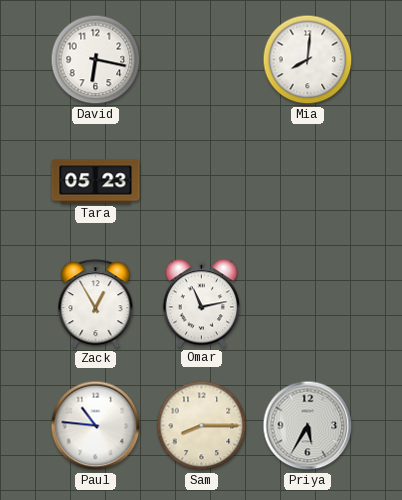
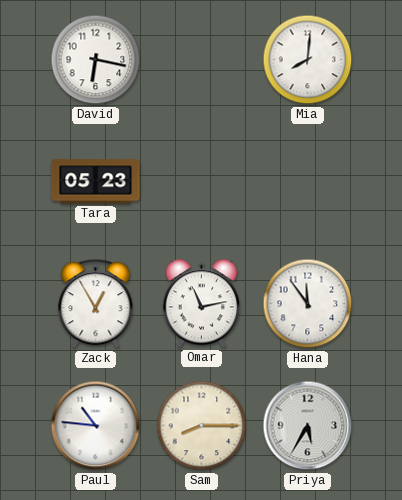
Hana: none -> 11:54 (308, 304)
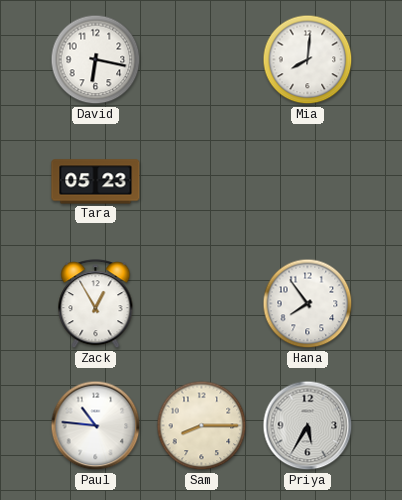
Omar: 11:13 -> none (201, 304)
Hana: 11:54 -> 7:54 (308, 304)
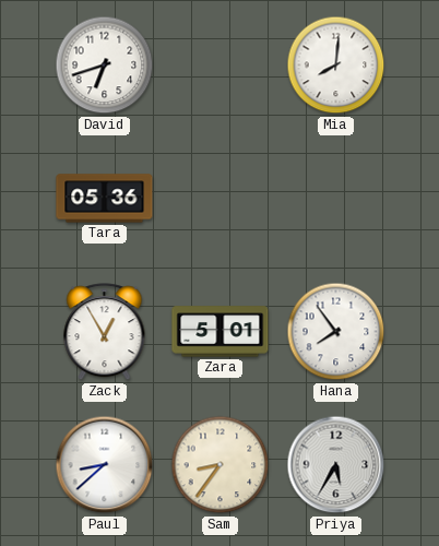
David: 6:17 -> 6:42 (105, 66)
Tara: 05:23 -> 05:36 (105, 199)
Zara: none -> 5:01 (221, 332)
Paul: 10:46 -> 8:38 (105, 465)
Sam: 8:15 -> 8:36 (221, 465)
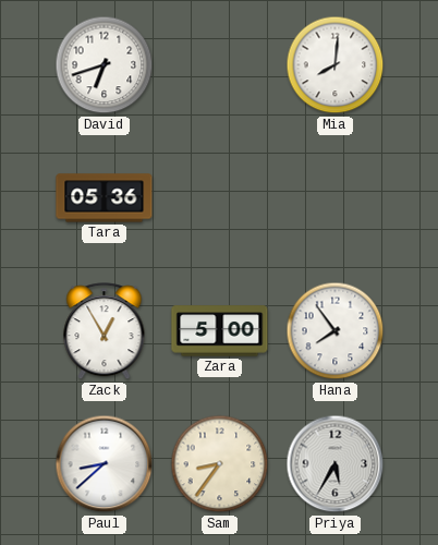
Zara: 5:01 -> 5:00 (220, 331)
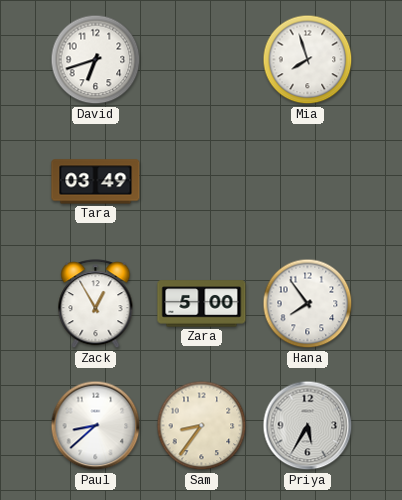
Mia: 8:01 -> 7:57 (308, 60)
Tara: 05:36 -> 03:49 (96, 182)
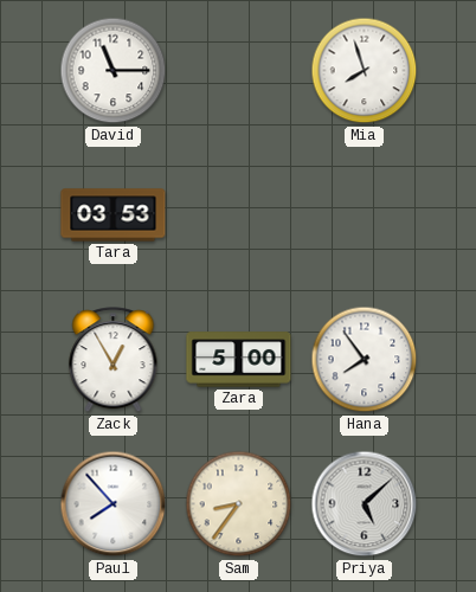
David: 6:42 -> 11:15 (114, 71)
Tara: 03:49 -> 03:53 (114, 215)
Paul: 8:38 -> 7:53 (114, 504)
Priya: 5:35 -> 5:08 (365, 504)
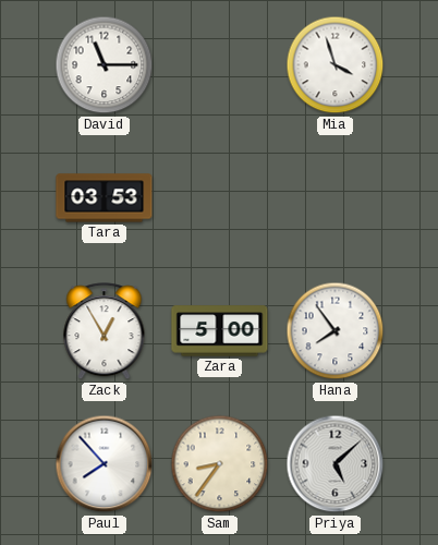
Mia: 7:57 -> 3:57 (336, 65)
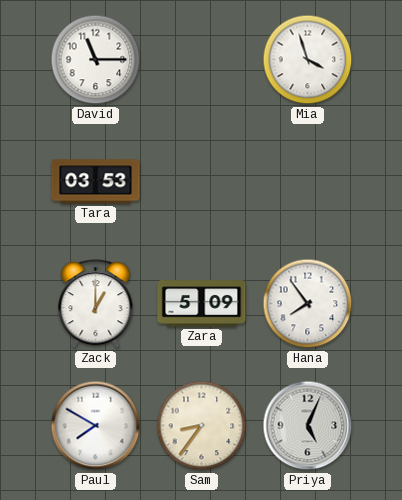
Zack: 12:55 -> 1:00 (96, 304)
Zara: 5:00 -> 5:09 (202, 304)
Paul: 7:53 -> 7:50 (96, 426)
Priya: 5:08 -> 5:04 (308, 426)
